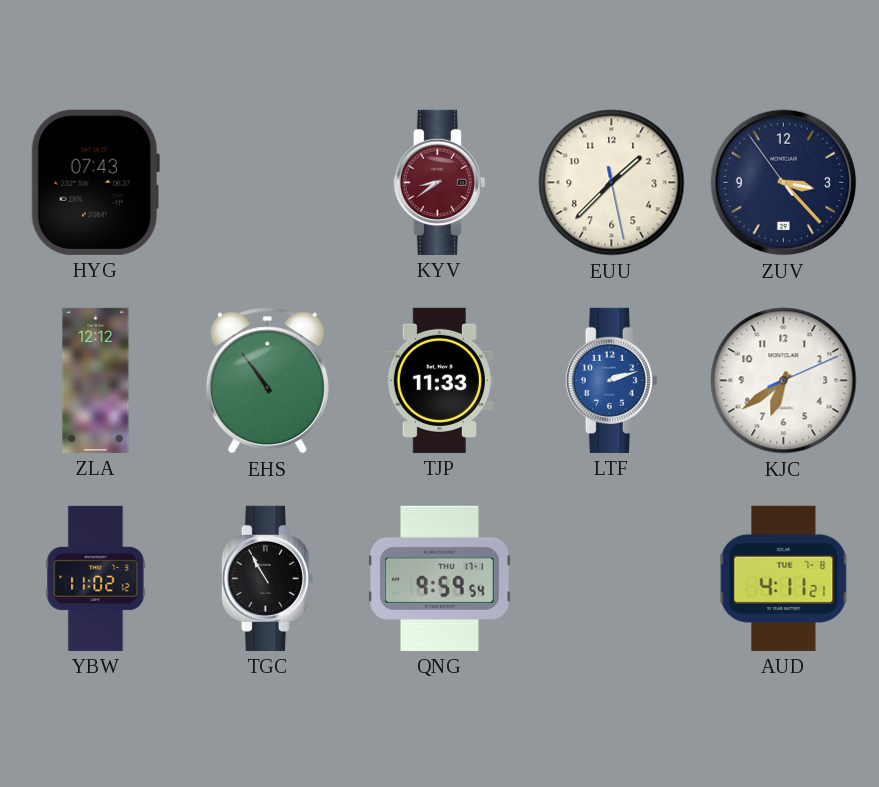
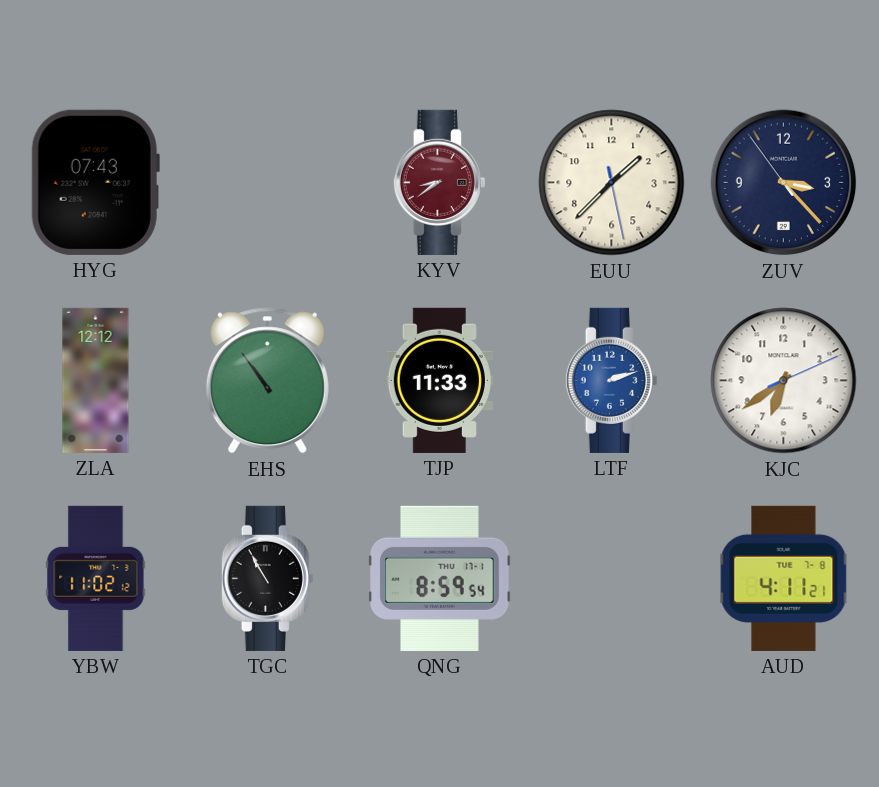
QNG: 9:59 -> 8:59 (440, 578)
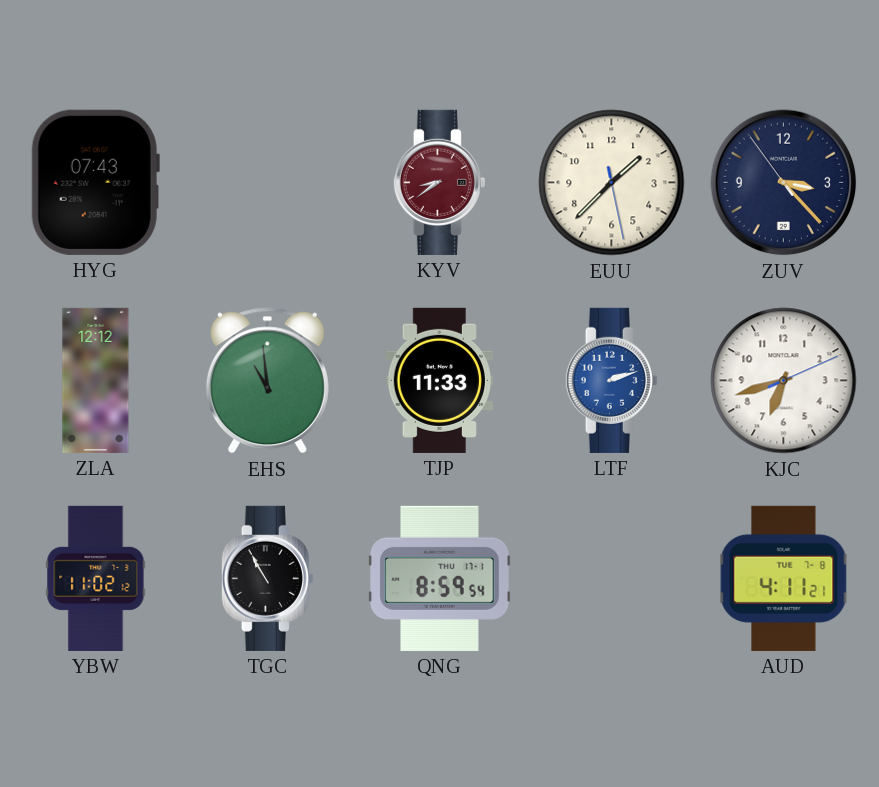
EHS: 10:54 -> 10:59 (267, 381)
KJC: 6:39 -> 6:42 (784, 381)
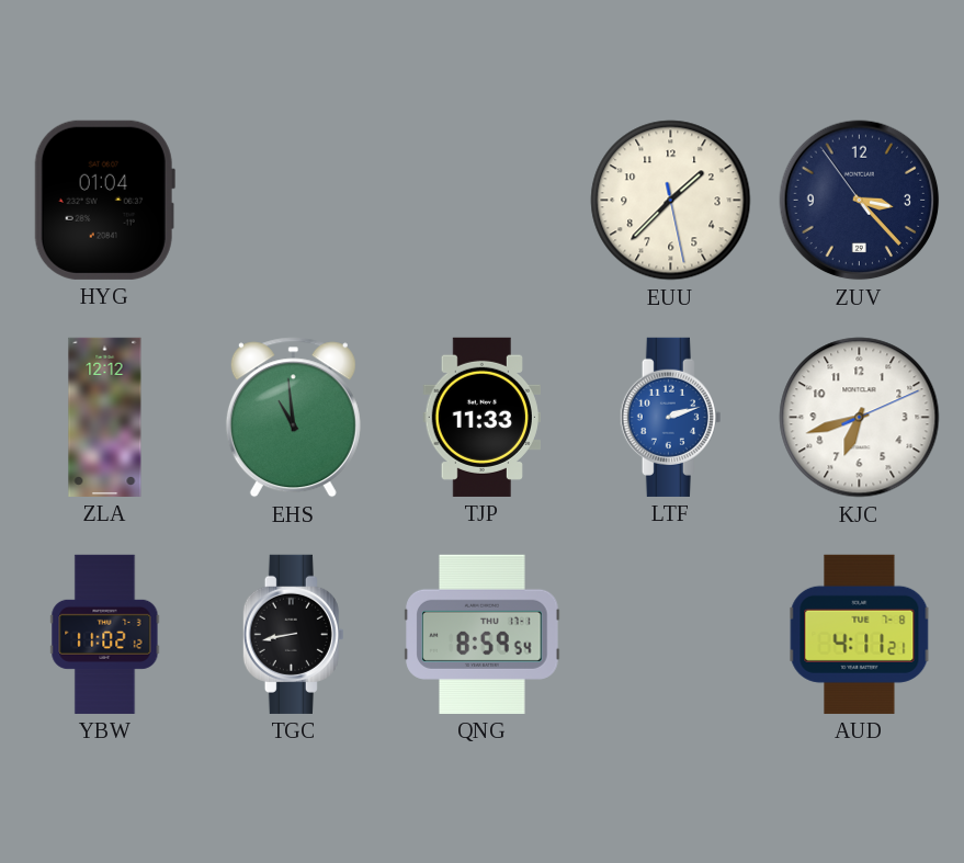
HYG: 07:43 -> 01:04 (104, 200)
KYV: 8:39 -> none (439, 182)
TGC: 10:55 -> 8:43 (293, 634)
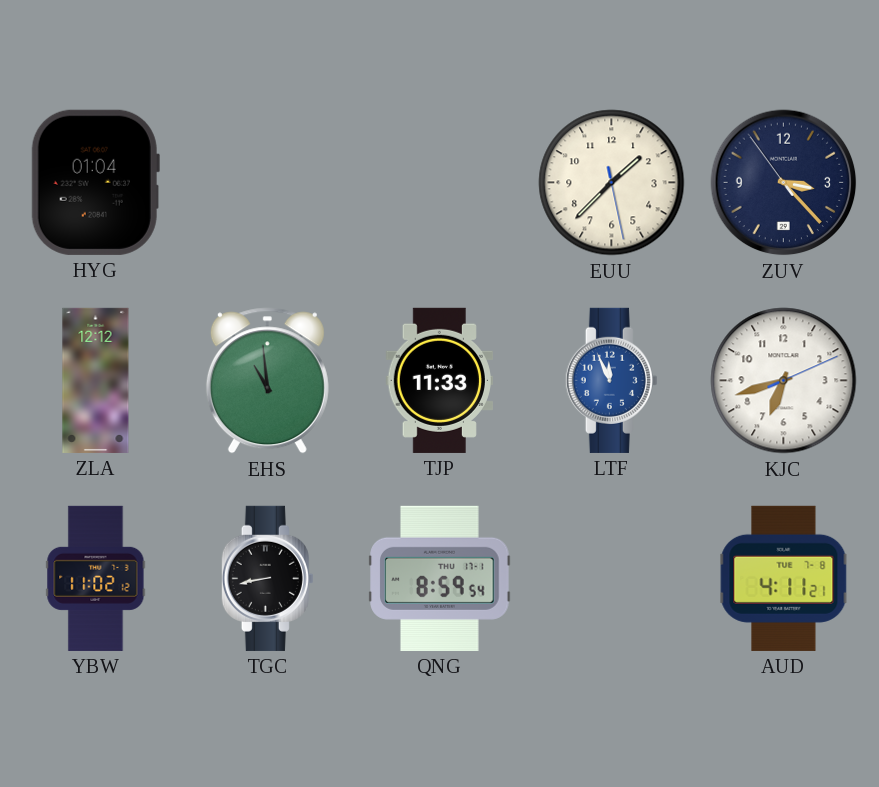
LTF: 2:12 -> 11:56 (611, 380)
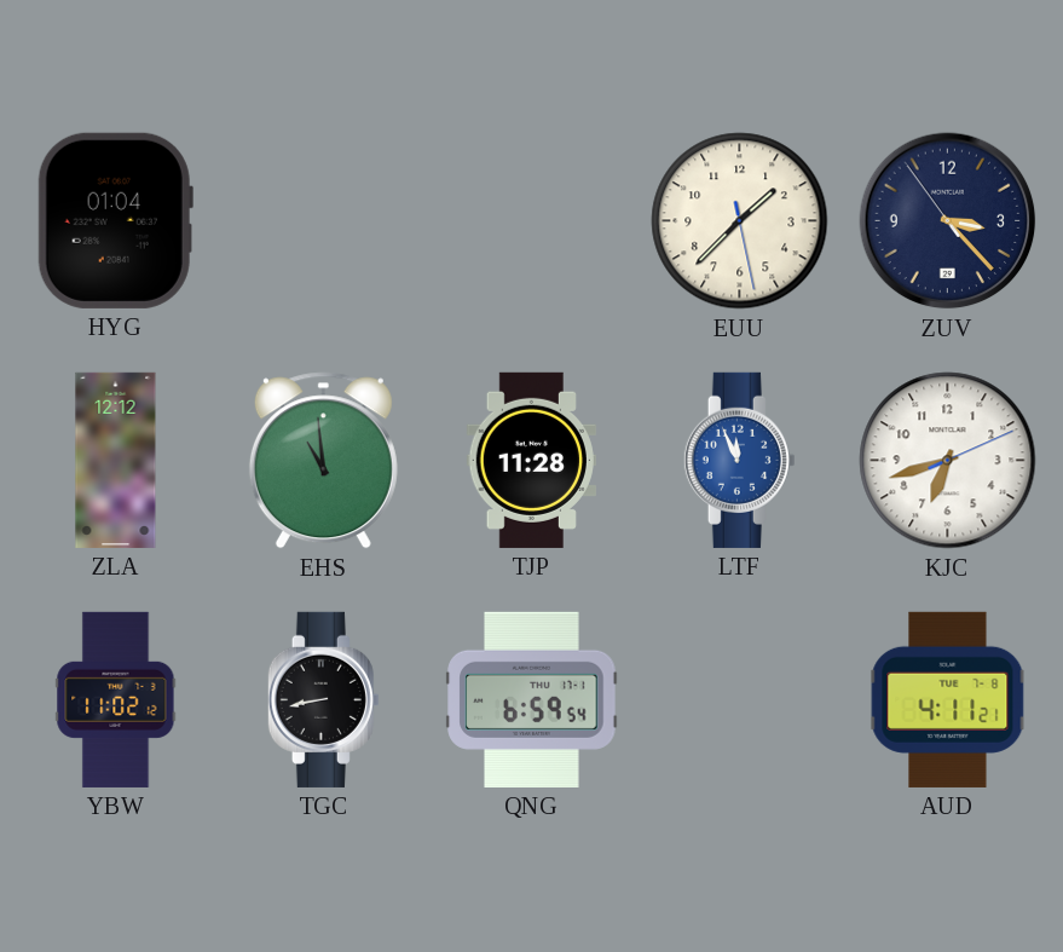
TJP: 11:33 -> 11:28 (531, 460)
QNG: 8:59 -> 6:59 (532, 699)
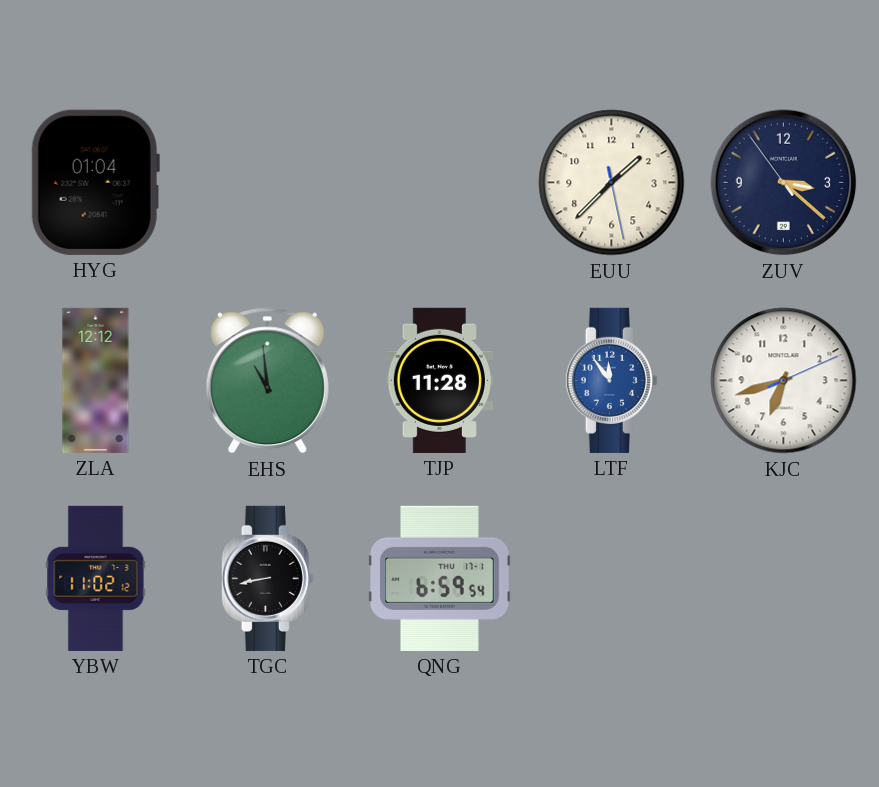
ZUV: 3:22 -> 3:21 (784, 183)
LTF: 11:56 -> 11:54 (611, 380)
AUD: 4:11 -> none (948, 699)
